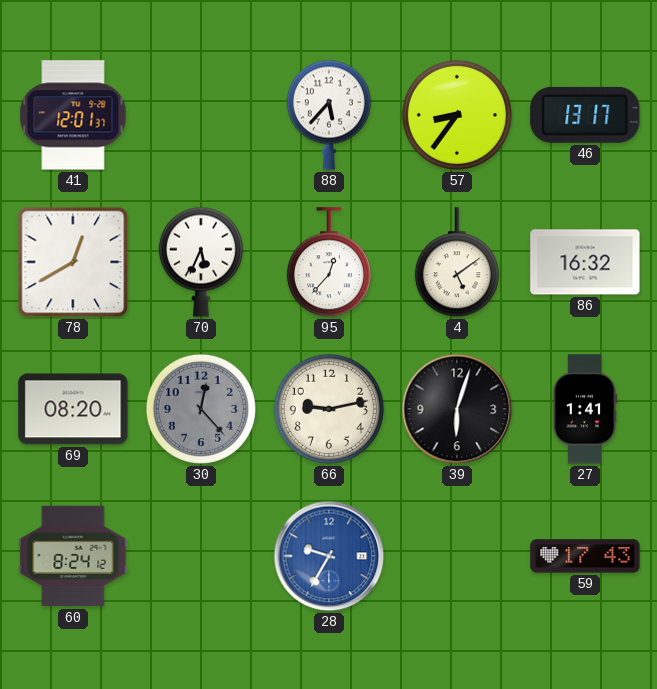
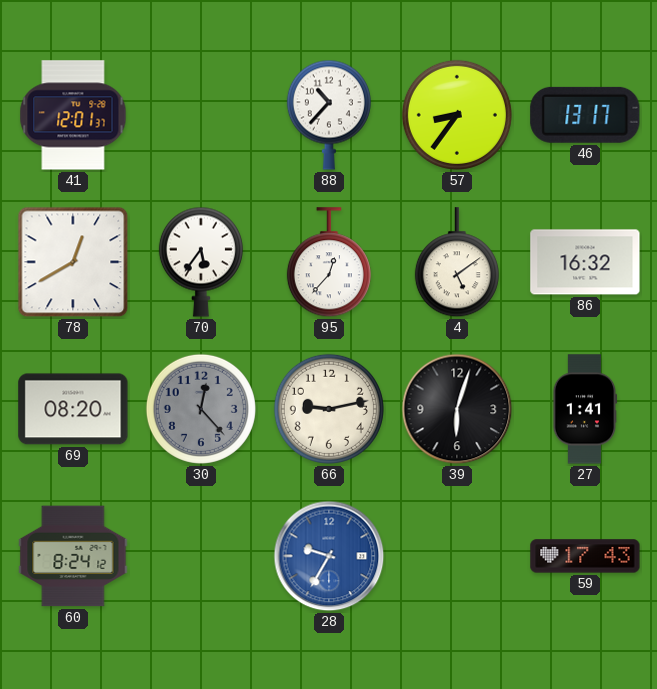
88: 5:37 -> 10:37 (329, 115)
70: 5:34 -> 5:36 (201, 262)
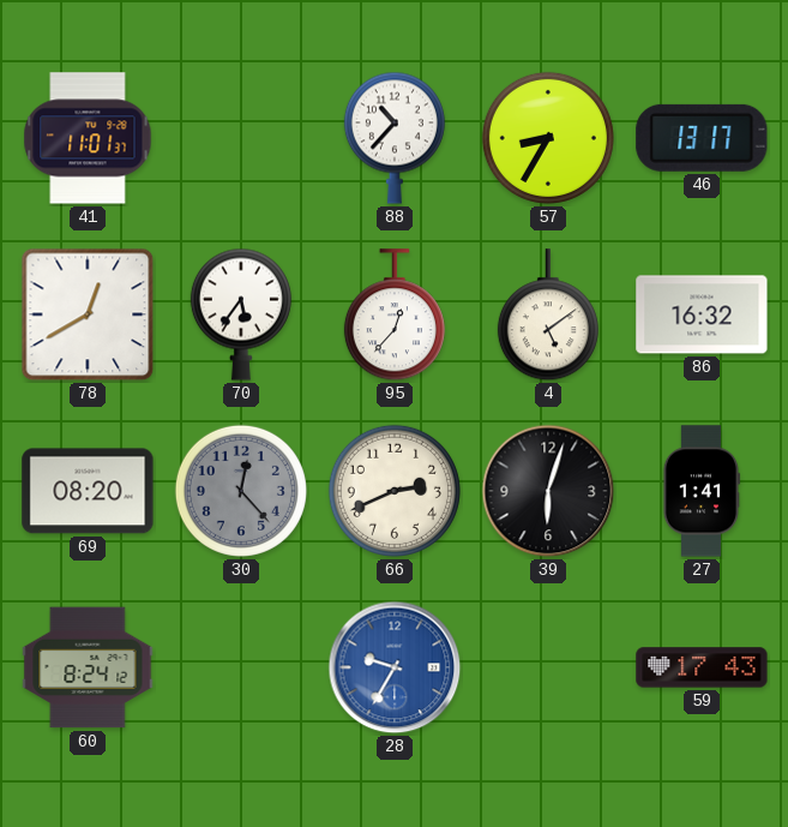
41: 12:01 -> 11:01 (88, 138)
57: 8:36 -> 8:35 (548, 138)
66: 9:13 -> 2:41 (395, 491)
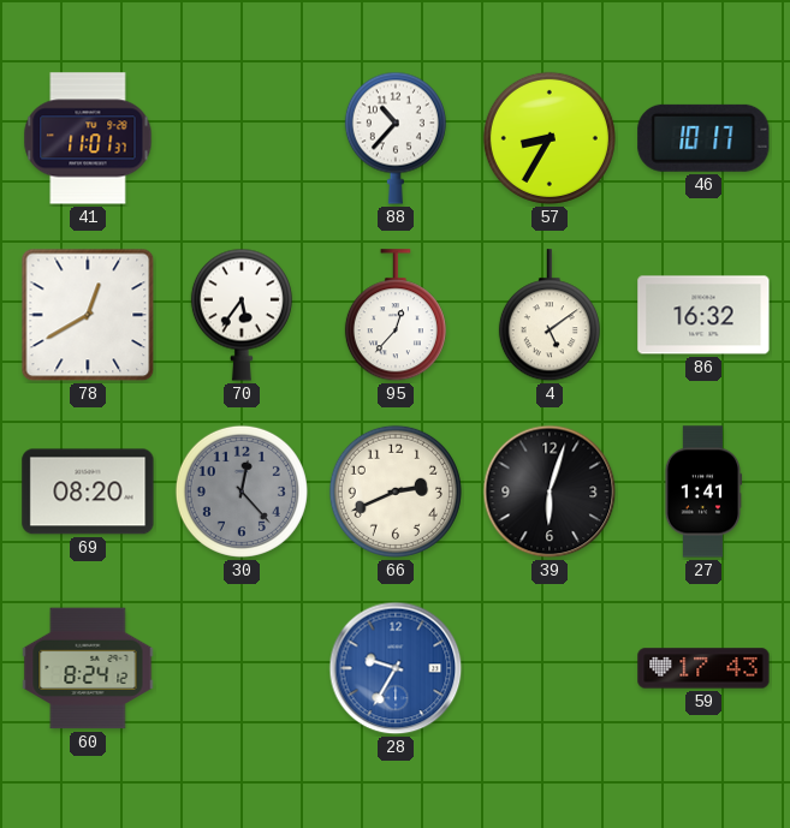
46: 13:17 -> 10:17 (703, 138)
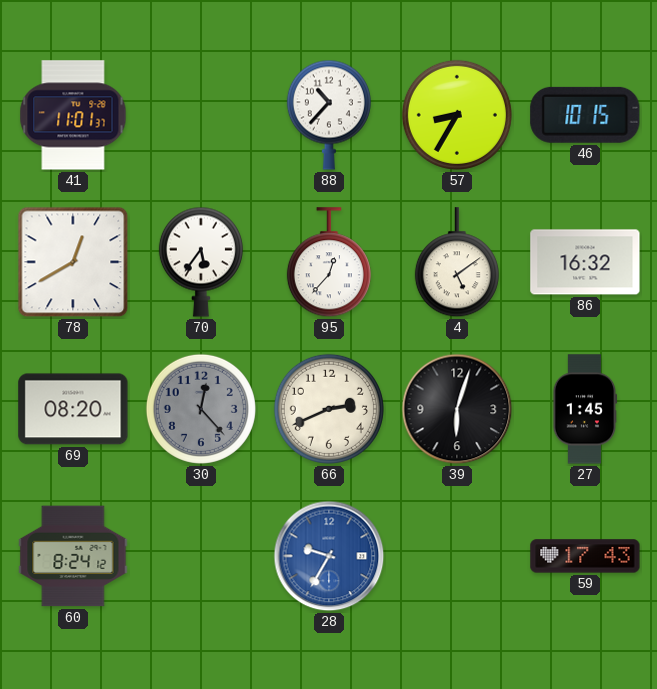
46: 10:17 -> 10:15 (585, 115)
27: 1:41 -> 1:45 (585, 409)
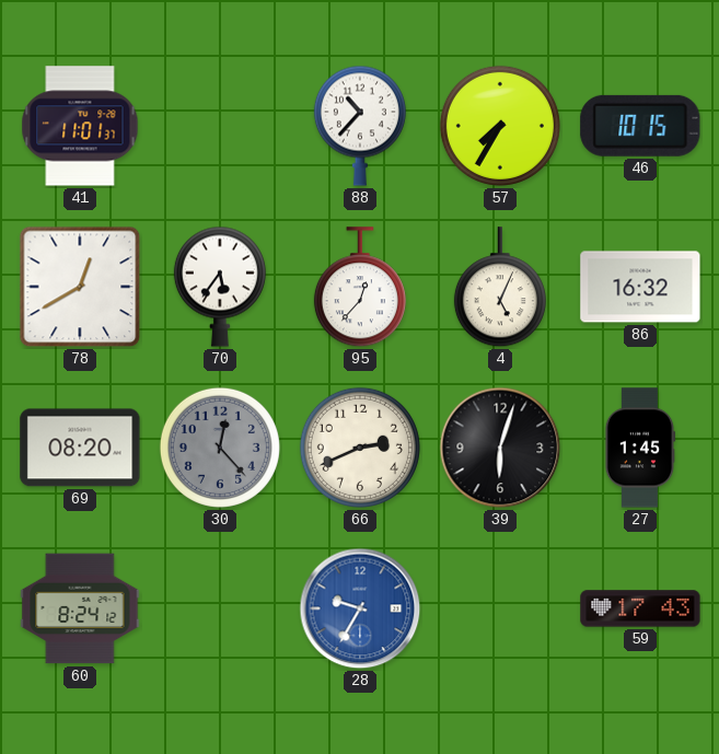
57: 8:35 -> 7:35 (500, 126)
4: 5:09 -> 5:04 (500, 288)
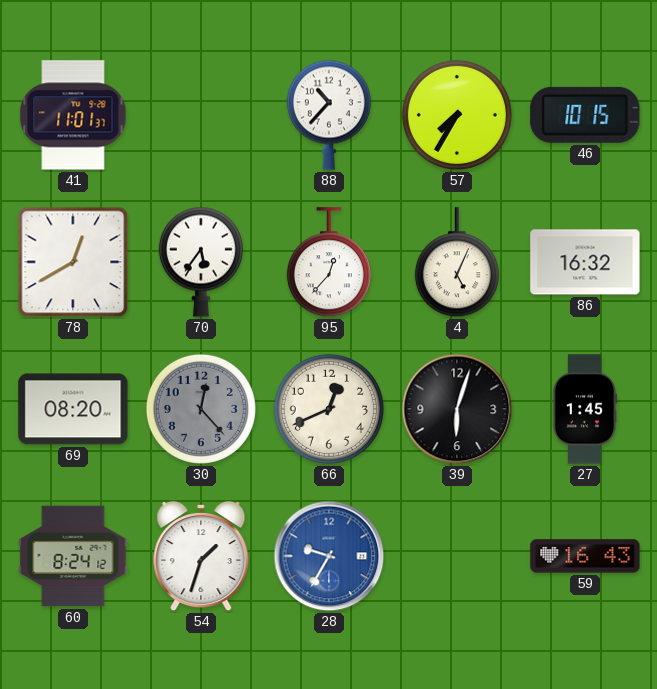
66: 2:41 -> 12:41 (329, 409)
54: none -> 1:33 (201, 556)
59: 17:43 -> 16:43 (585, 556)
